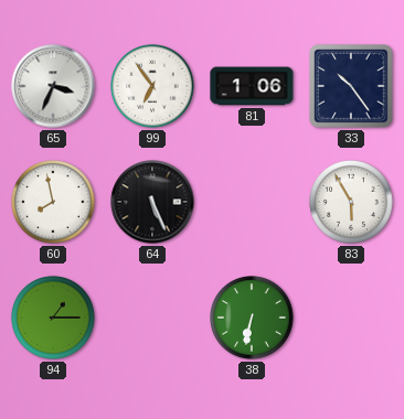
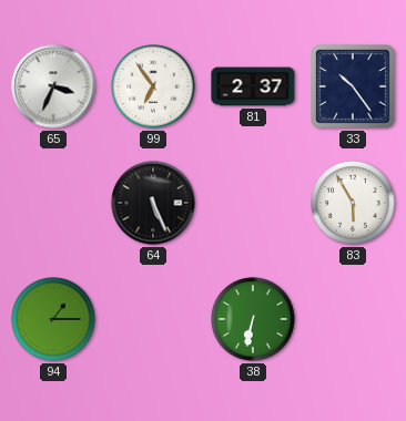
81: 1:06 -> 2:37 (253, 86)
60: 7:58 -> none (53, 202)
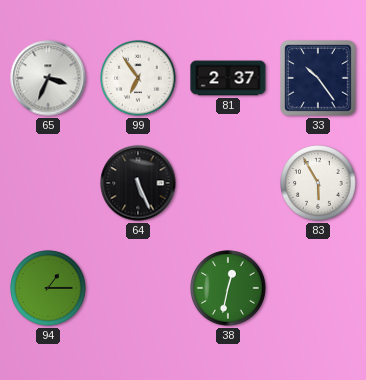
38: 6:32 -> 12:32 (228, 288)
